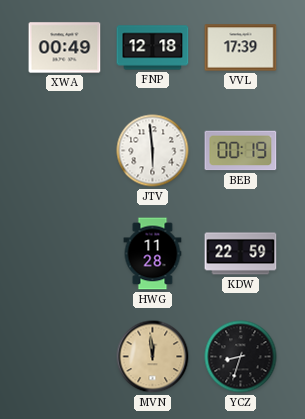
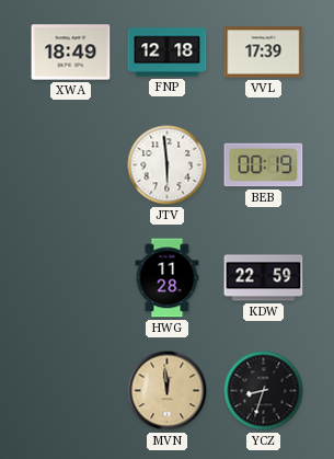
XWA: 00:49 -> 18:49 (71, 53)
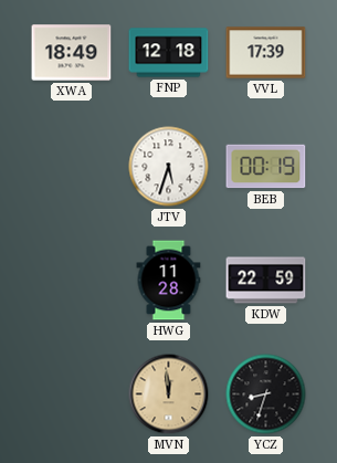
JTV: 5:59 -> 5:33 (169, 167)
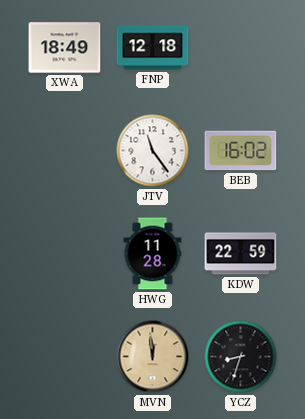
VVL: 17:39 -> none (266, 53)
JTV: 5:33 -> 11:24 (153, 151)
BEB: 00:19 -> 16:02 (241, 151)
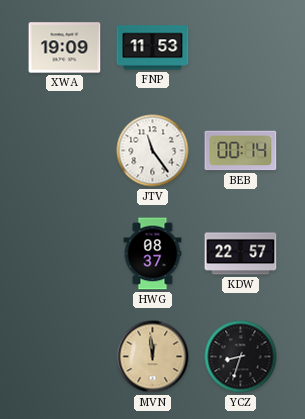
XWA: 18:49 -> 19:09 (65, 48)
FNP: 12:18 -> 11:53 (153, 48)
BEB: 16:02 -> 00:14 (241, 151)
HWG: 11:28 -> 08:37 (153, 254)
KDW: 22:59 -> 22:57 (241, 254)
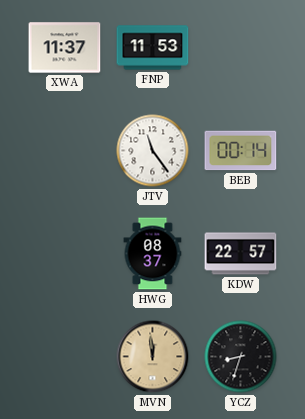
XWA: 19:09 -> 11:37 (65, 48)
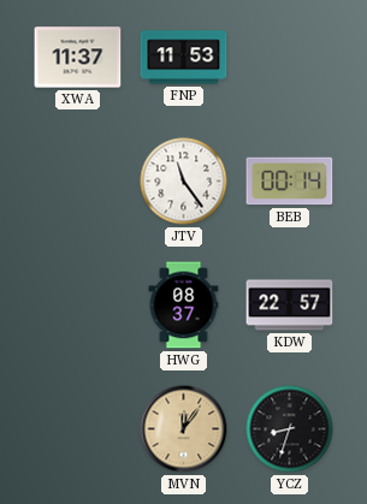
MVN: 11:59 -> 12:06 (184, 429)
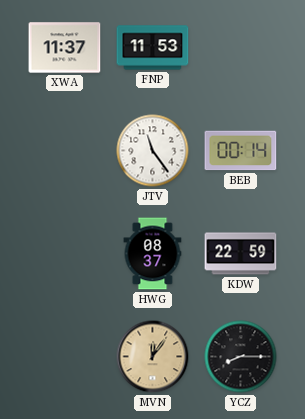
KDW: 22:57 -> 22:59 (241, 254)
YCZ: 8:33 -> 8:15 (241, 357)
